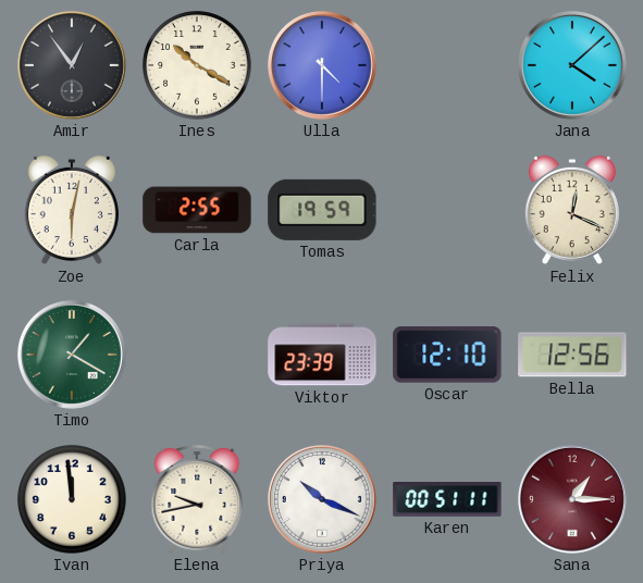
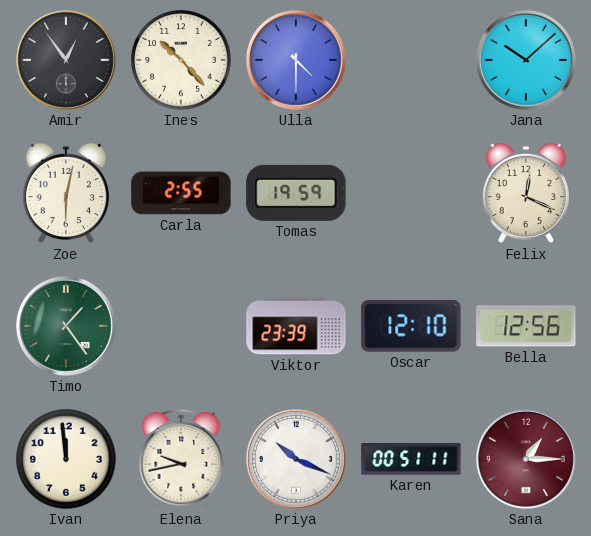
Ines: 10:20 -> 10:23 (181, 60)
Jana: 4:08 -> 10:08 (526, 60)
Timo: 1:20 -> 1:24 (66, 326)
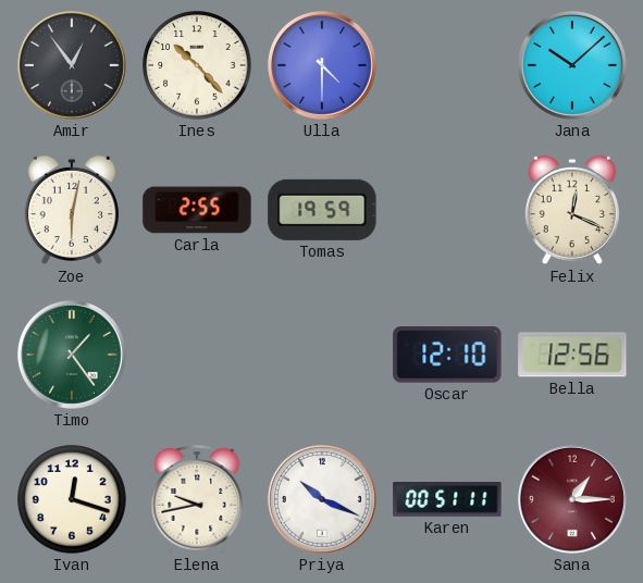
Viktor: 23:39 -> none (296, 326)
Ivan: 11:59 -> 12:18 (72, 499)
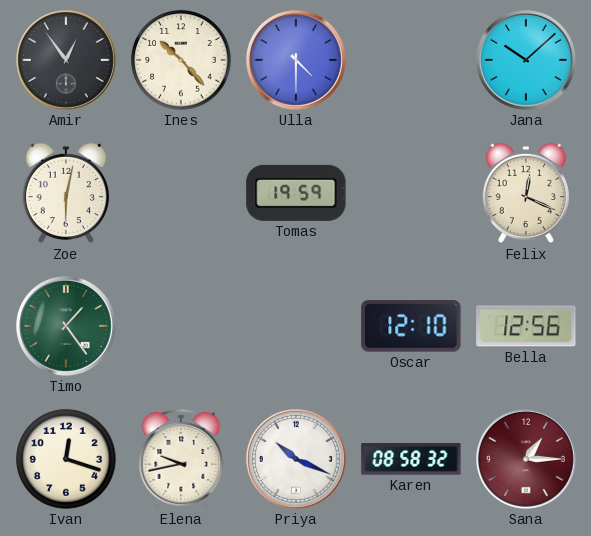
Carla: 2:55 -> none (197, 210)
Karen: 00:51 -> 08:58 (411, 460)
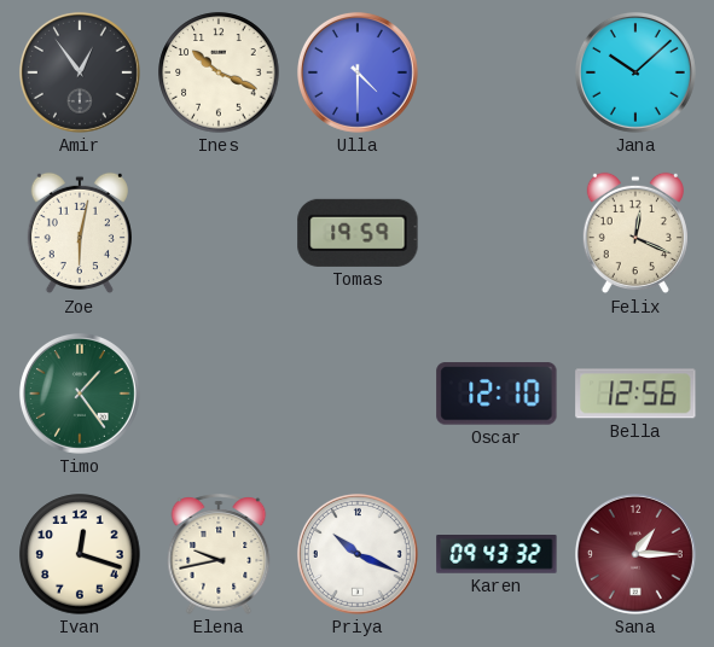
Ines: 10:23 -> 10:19 (219, 72)
Karen: 08:58 -> 09:43 (497, 555)
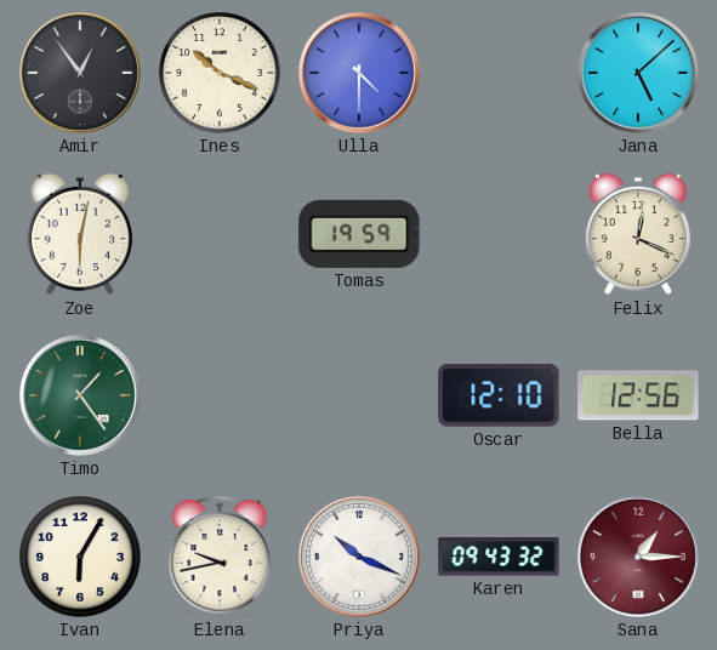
Jana: 10:08 -> 5:08 (638, 73)
Ivan: 12:18 -> 6:05 (80, 557)
